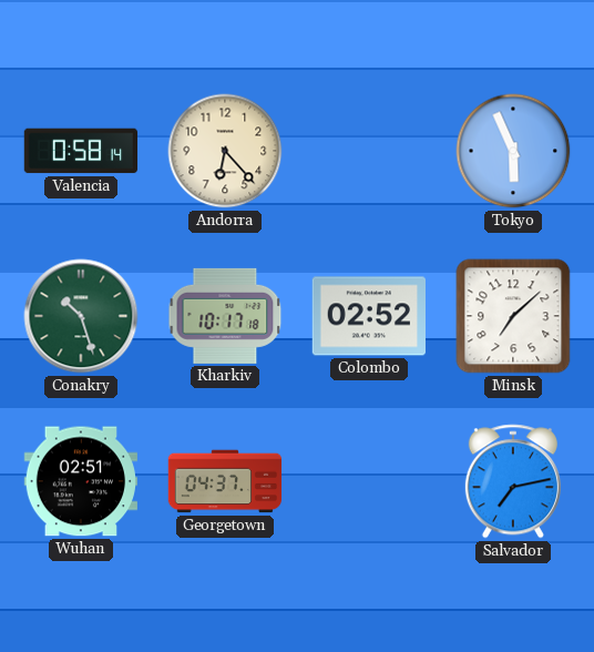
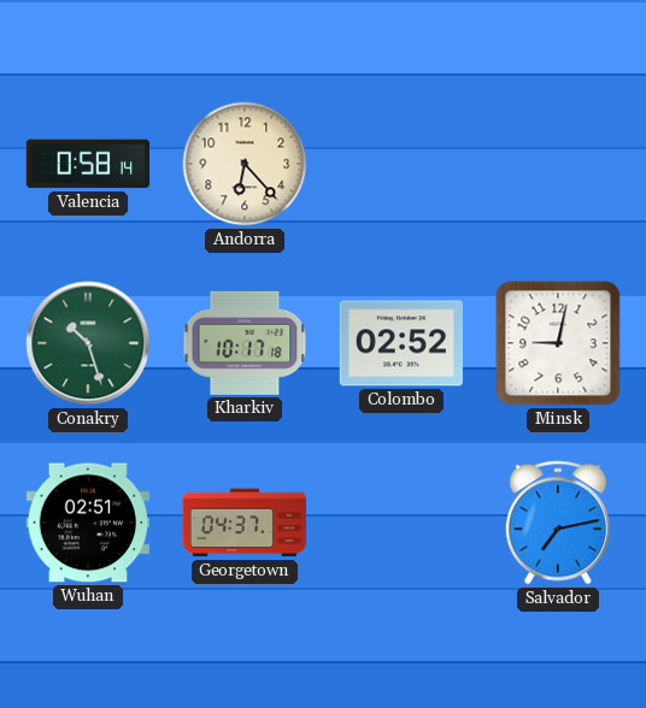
Tokyo: 5:56 -> none (513, 151)
Minsk: 7:08 -> 9:02 (558, 343)
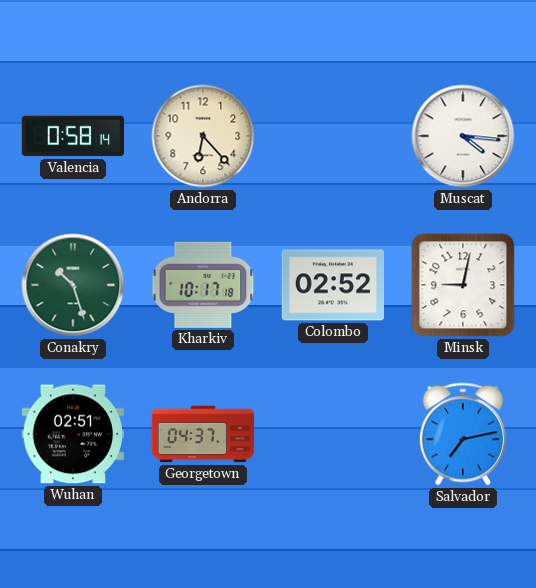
Muscat: none -> 4:16 (463, 136)
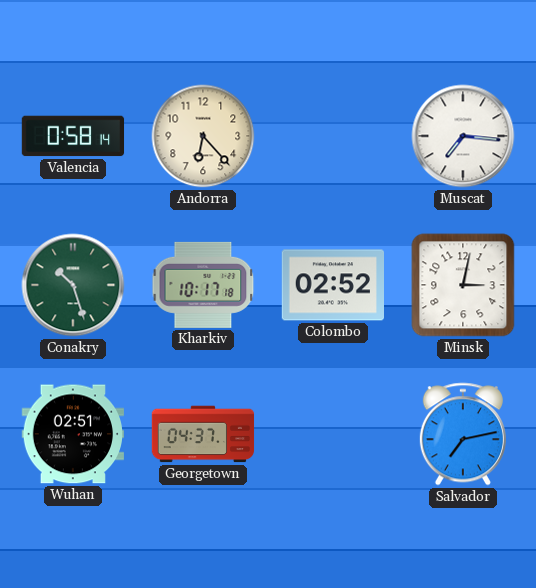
Muscat: 4:16 -> 7:16 (463, 136)
Minsk: 9:02 -> 3:02 (463, 285)
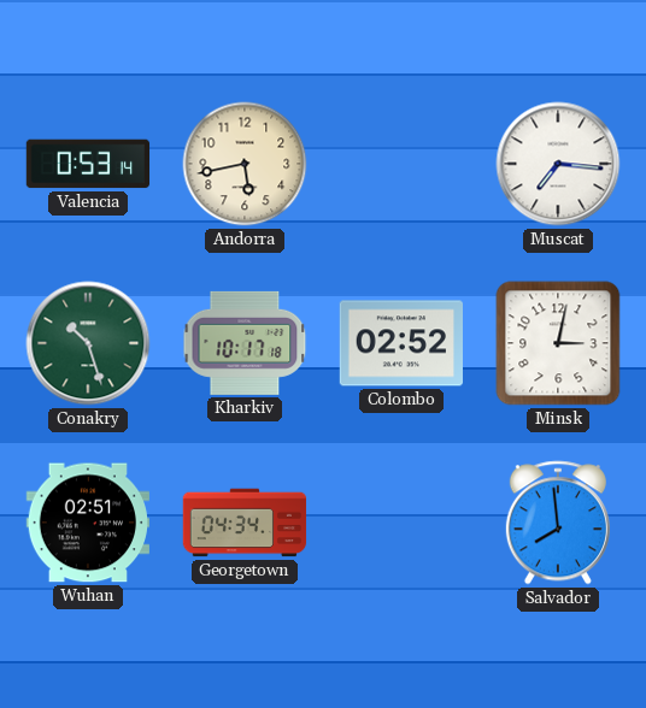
Valencia: 0:58 -> 0:53 (88, 164)
Andorra: 6:23 -> 5:43 (245, 164)
Georgetown: 04:37 -> 04:34 (245, 523)
Salvador: 7:13 -> 7:59 (558, 523)
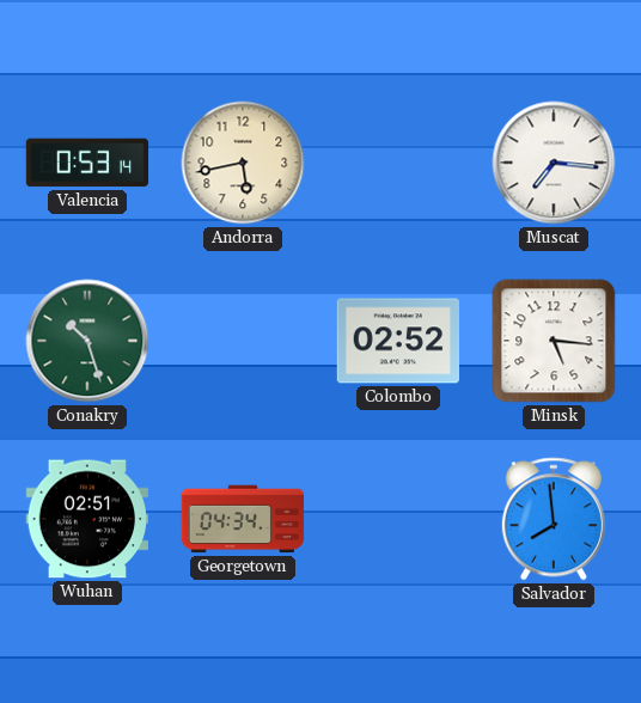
Kharkiv: 10:17 -> none (245, 343)
Minsk: 3:02 -> 5:16 (554, 341)
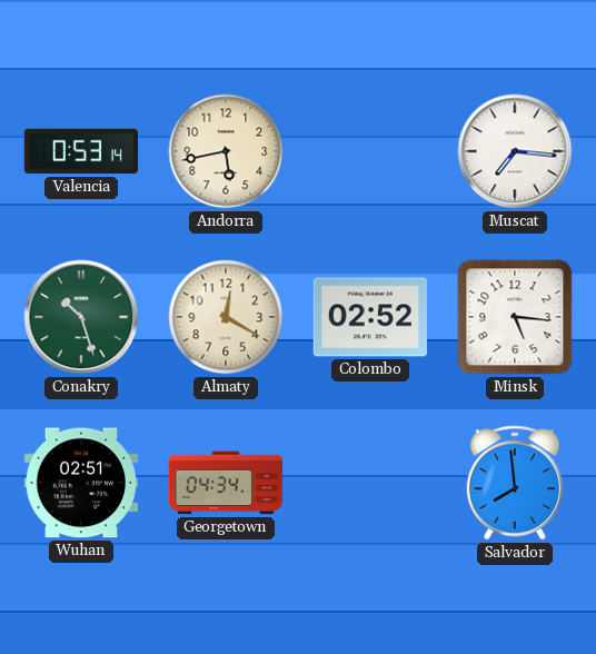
Almaty: none -> 12:20 (226, 317)
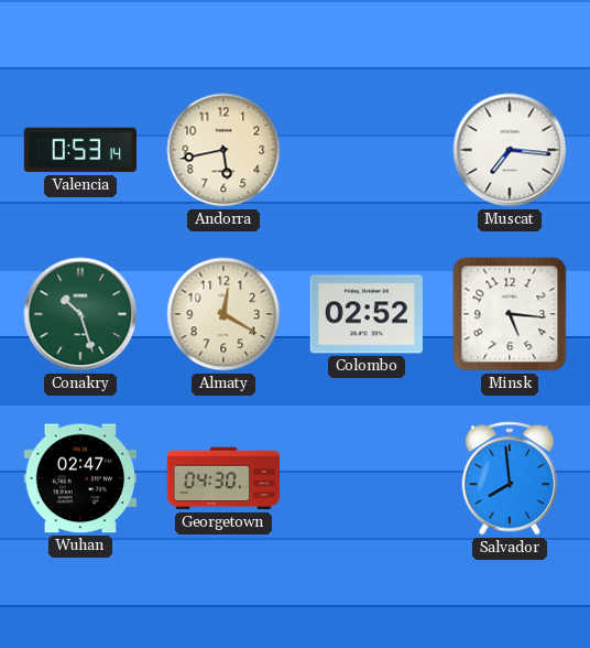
Wuhan: 02:51 -> 02:47 (79, 478)
Georgetown: 04:34 -> 04:30 (223, 478)
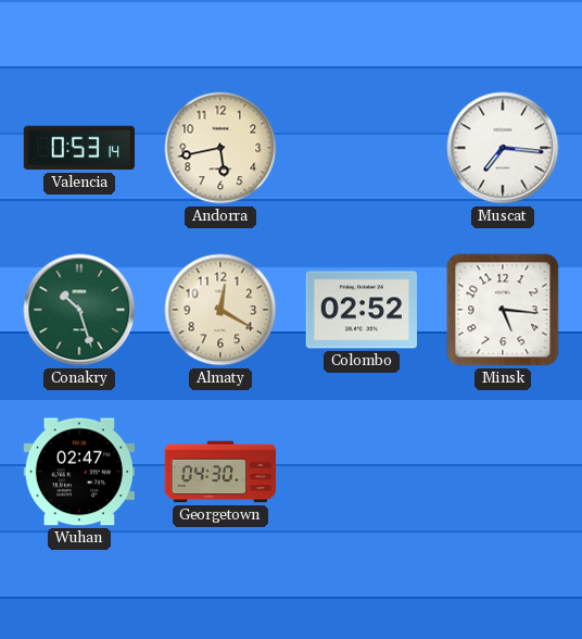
Salvador: 7:59 -> none (510, 478)
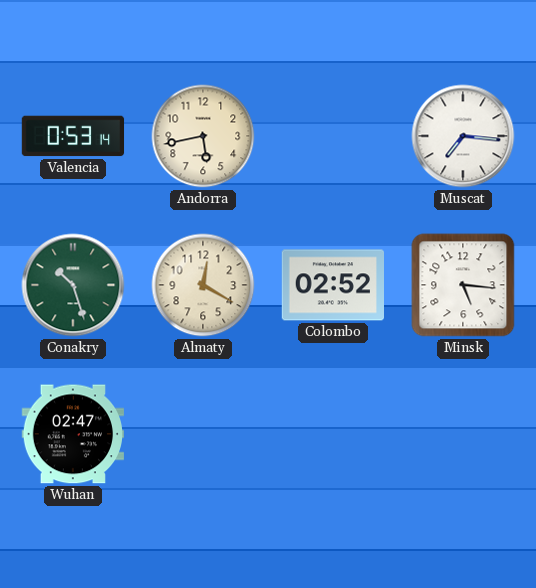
Georgetown: 04:30 -> none (220, 472)
